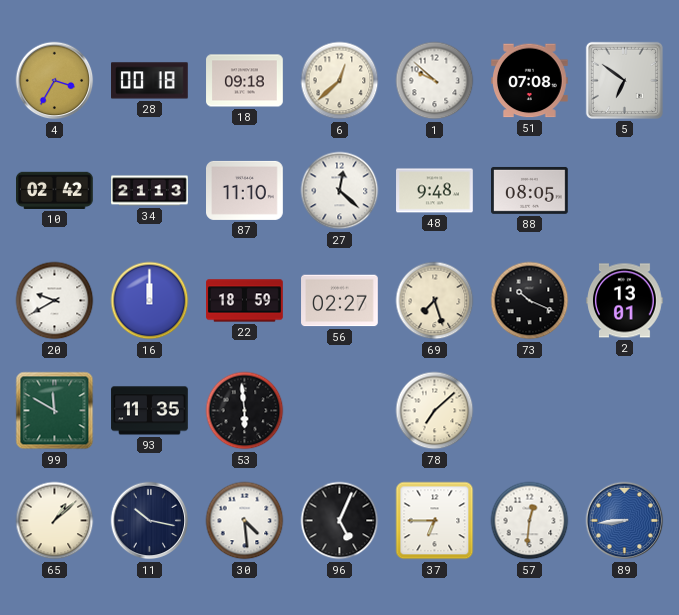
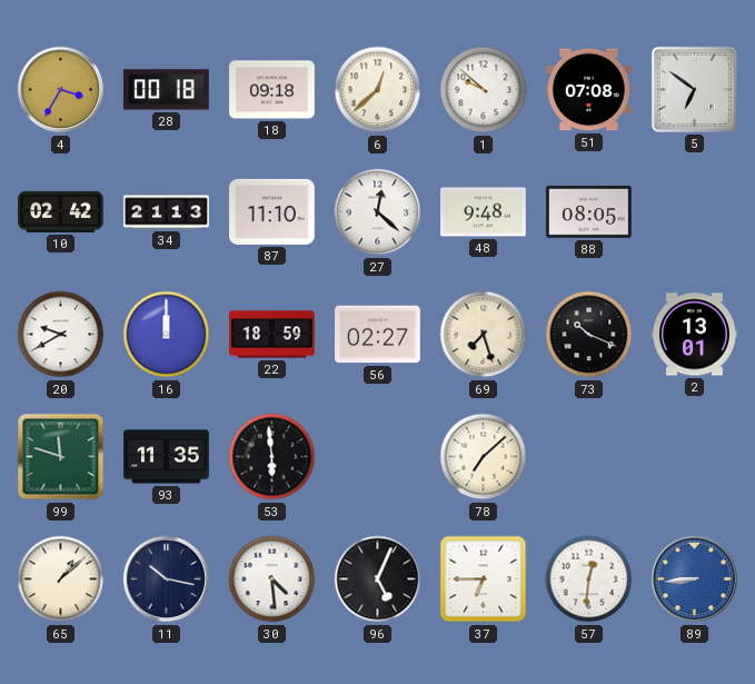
99: 11:50 -> 11:48 (61, 457)
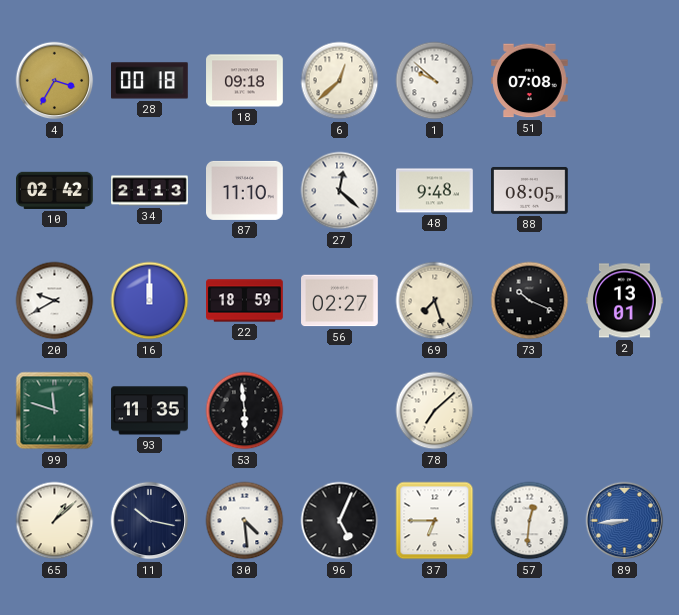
5: 6:51 -> none (694, 89)
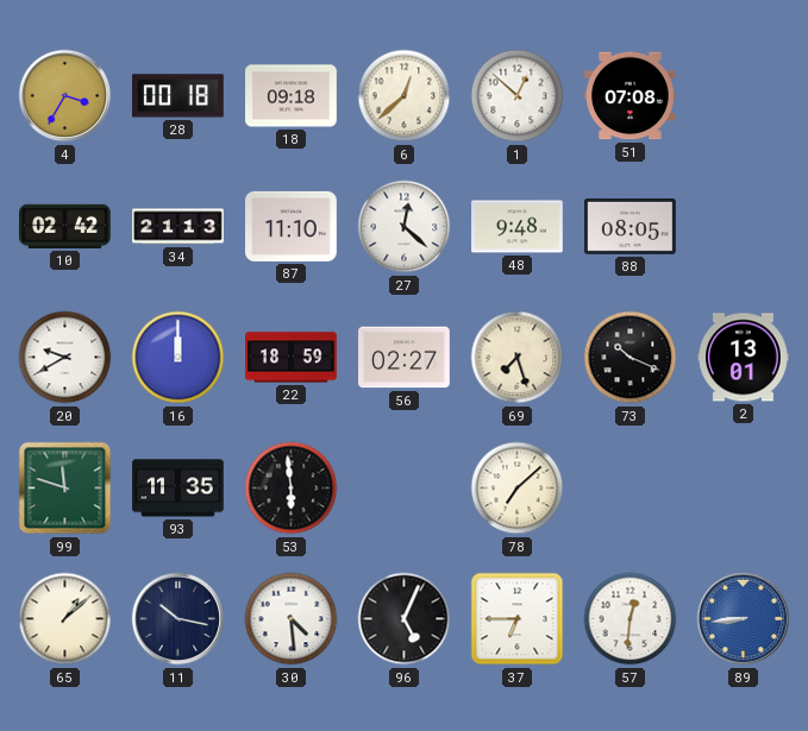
1: 9:52 -> 12:52 (518, 96)
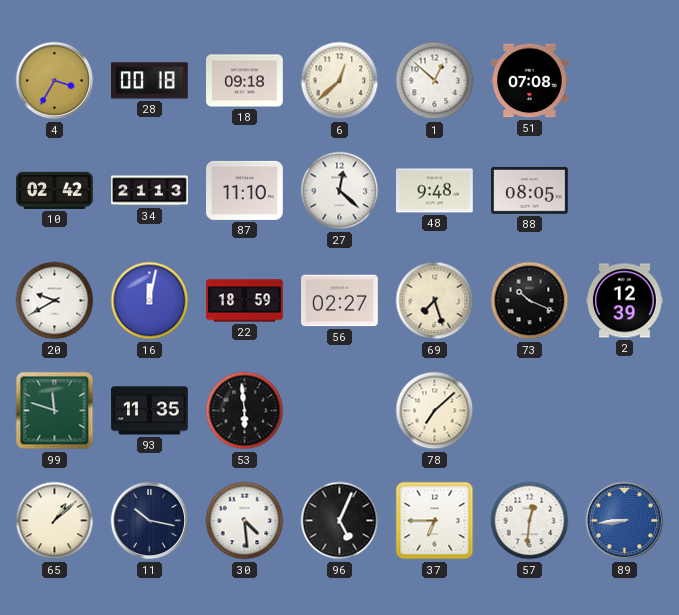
16: 12:00 -> 12:02 (150, 301)
2: 13:01 -> 12:39 (625, 301)
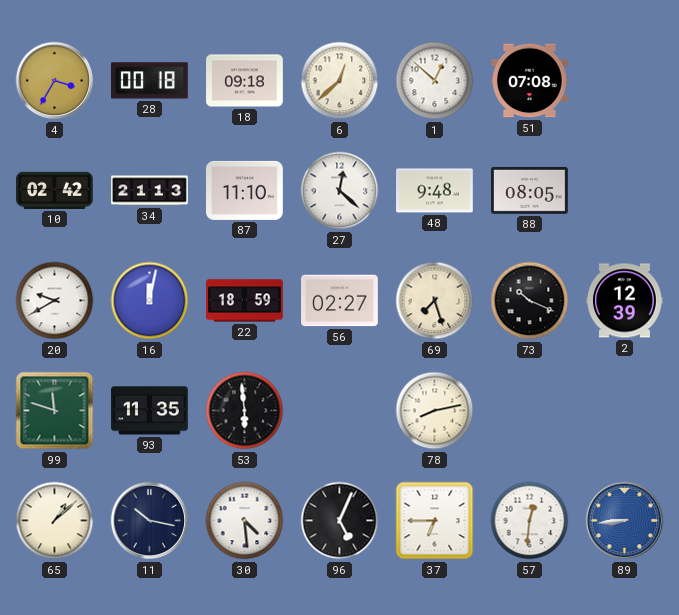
78: 7:08 -> 8:13 (435, 411)
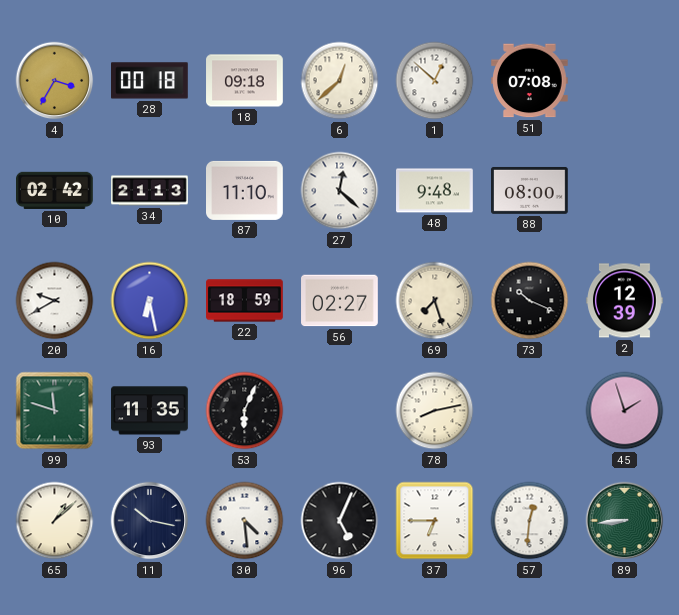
88: 08:05 -> 08:00 (530, 190)
16: 12:02 -> 6:28 (150, 301)
53: 5:59 -> 6:04 (245, 411)
45: none -> 1:57 (625, 411)
89 dial: blue -> green (625, 521)
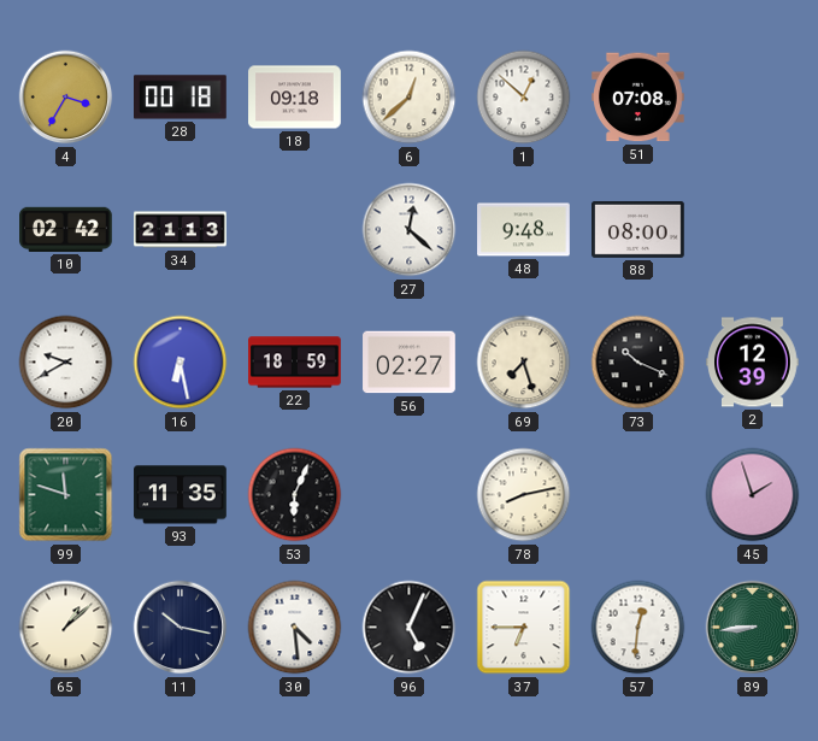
87: 11:10 -> none (245, 190)
